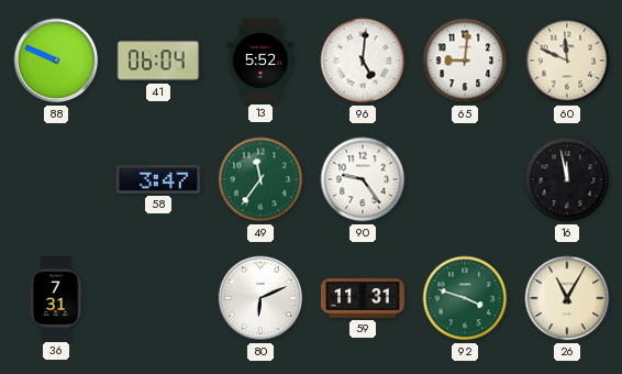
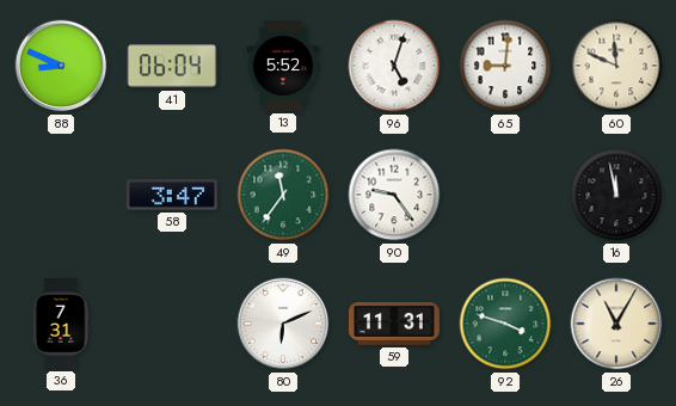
88: 9:49 -> 8:49 (61, 66)
96: 5:01 -> 5:03 (394, 66)
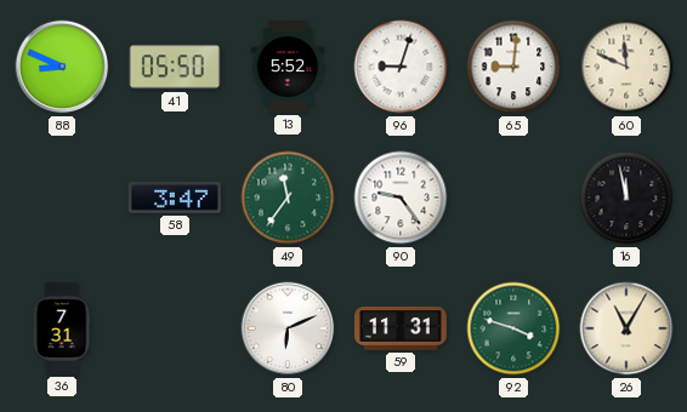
41: 06:04 -> 05:50 (175, 67)
96: 5:03 -> 9:03 (401, 67)
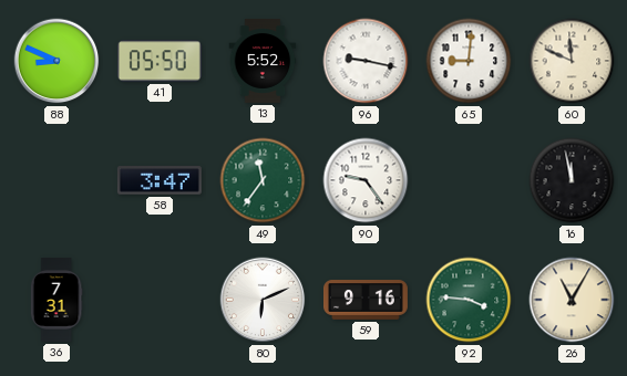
96: 9:03 -> 9:17 (366, 61)
59: 11:31 -> 9:16 (367, 300)
92: 3:48 -> 3:46 (469, 300)
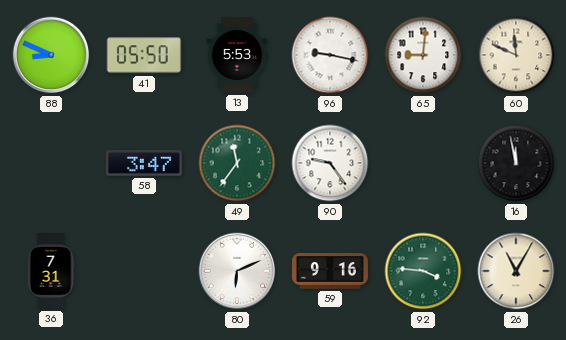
13: 5:52 -> 5:53 (237, 55)
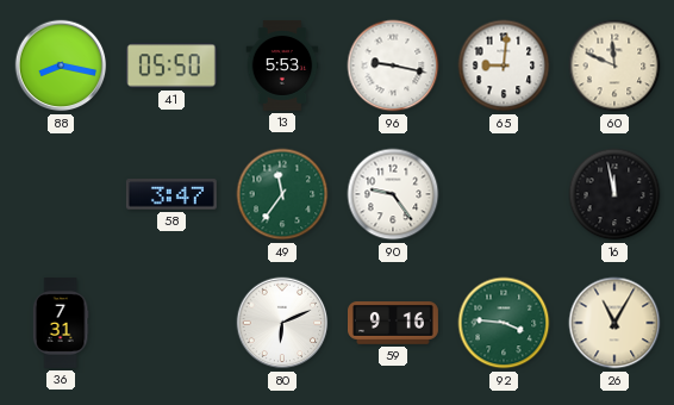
88: 8:49 -> 8:17 (61, 66)
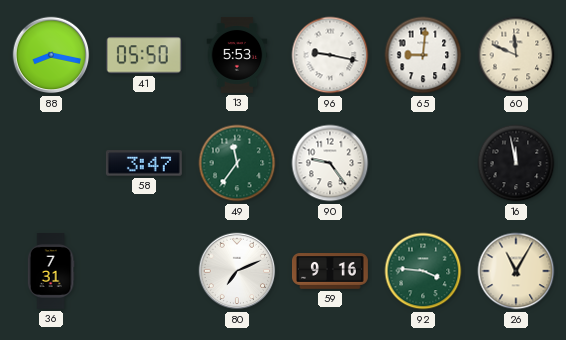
80: 6:11 -> 7:11 (237, 271)
